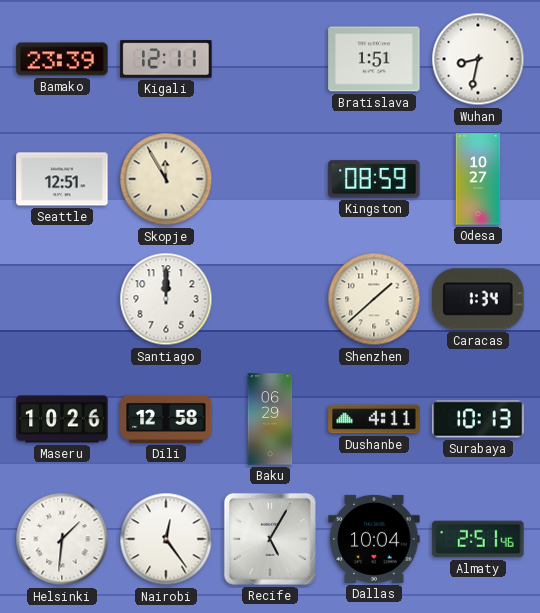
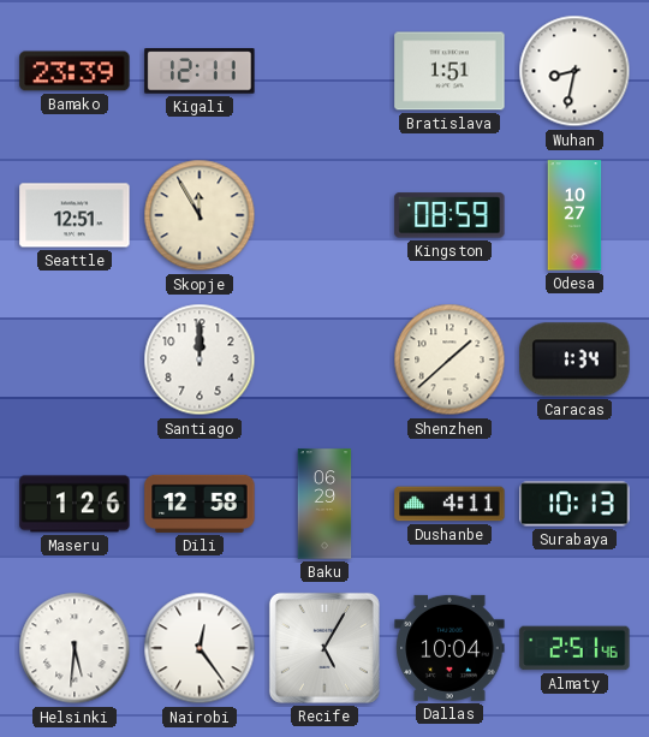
Maseru: 10:26 -> 1:26 (75, 504)
Helsinki: 1:31 -> 5:31 (75, 648)
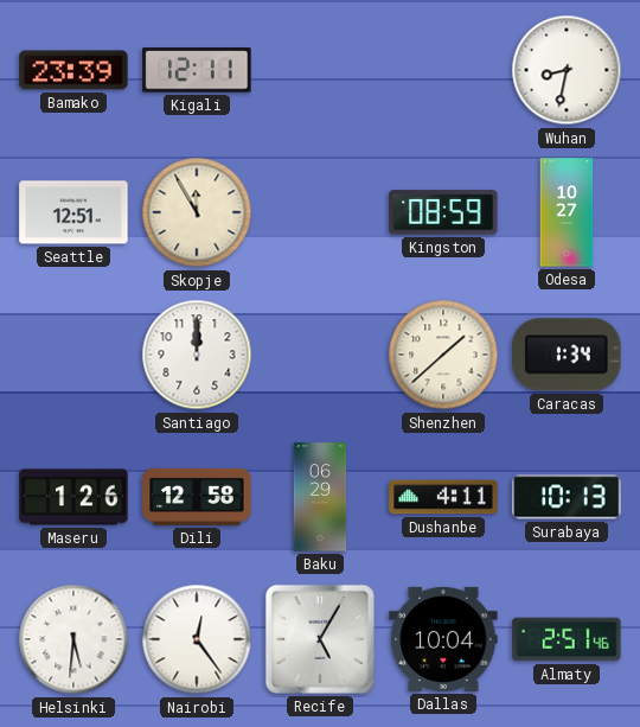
Bratislava: 1:51 -> none (449, 71)
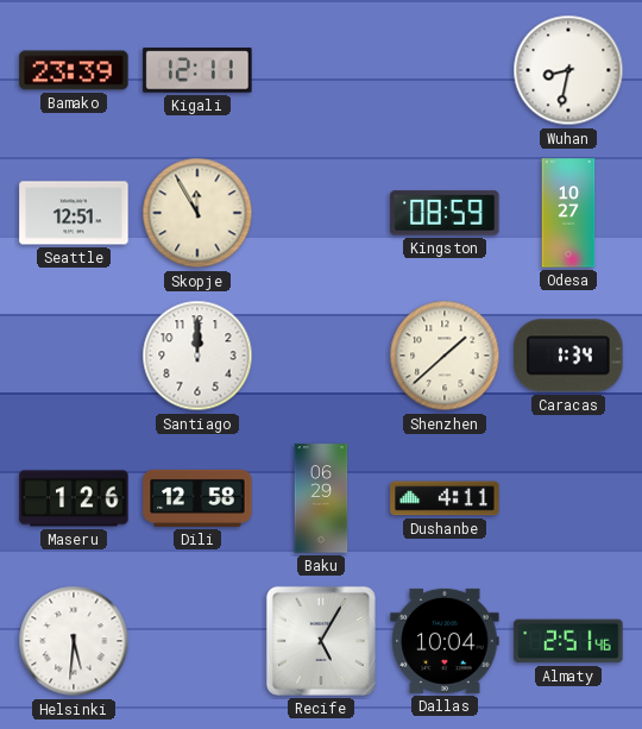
Surabaya: 10:13 -> none (567, 497)
Nairobi: 12:24 -> none (197, 639)
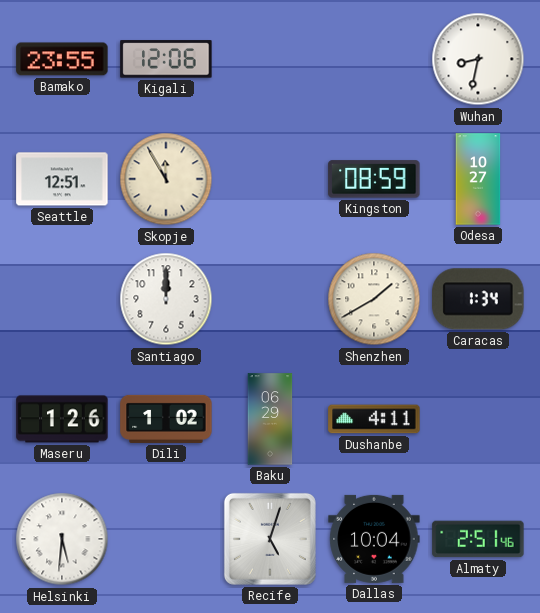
Bamako: 23:39 -> 23:55 (62, 59)
Kigali: 12:11 -> 12:06 (166, 59)
Shenzhen: 1:38 -> 1:40 (374, 299)
Dili: 12:58 -> 1:02 (166, 419)
Recife: 5:05 -> 5:03 (270, 539)
